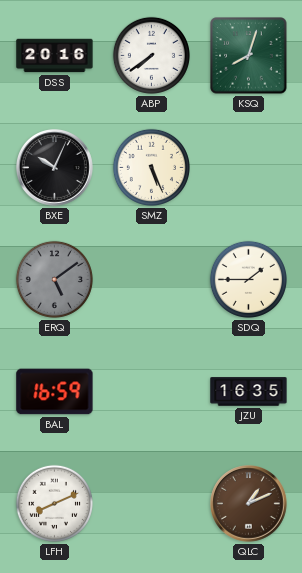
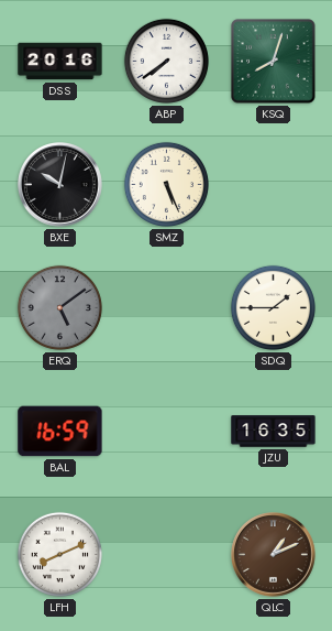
BXE: 10:04 -> 10:02 (60, 185)
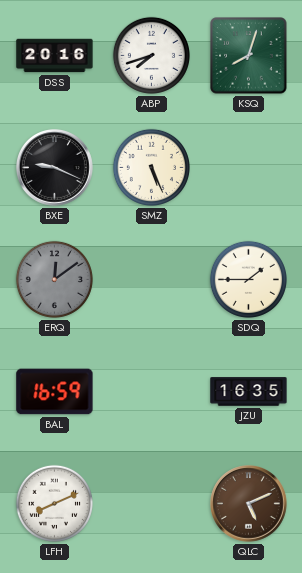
ABP: 7:39 -> 7:42 (151, 55)
BXE: 10:02 -> 9:19 (55, 168)
ERQ: 5:09 -> 12:09 (54, 279)
QLC: 1:11 -> 5:11 (249, 504)
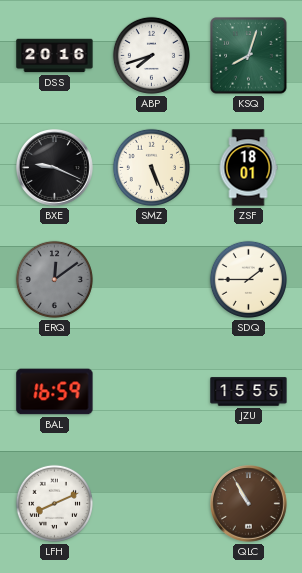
ZSF: none -> 18:01 (248, 168)
JZU: 16:35 -> 15:55 (249, 392)
QLC: 5:11 -> 10:55 (249, 504)
